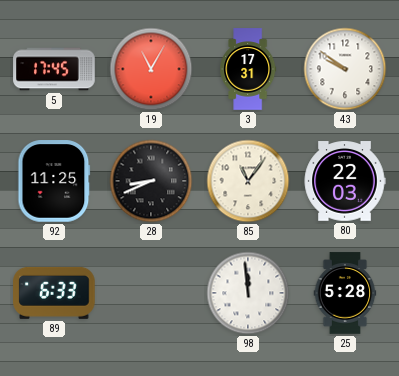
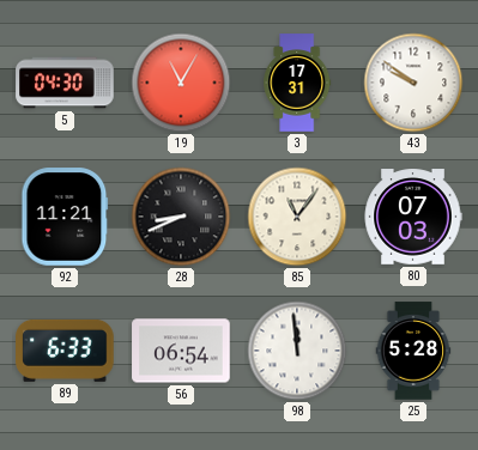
5: 17:45 -> 04:30 (65, 83)
92: 11:25 -> 11:21 (65, 217)
80: 22:03 -> 07:03 (413, 217)
56: none -> 06:54 (181, 351)
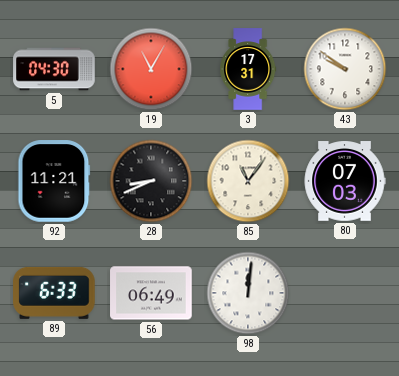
56: 06:54 -> 06:49 (151, 293)
98: 11:59 -> 12:01 (248, 293)
25: 5:28 -> none (413, 351)
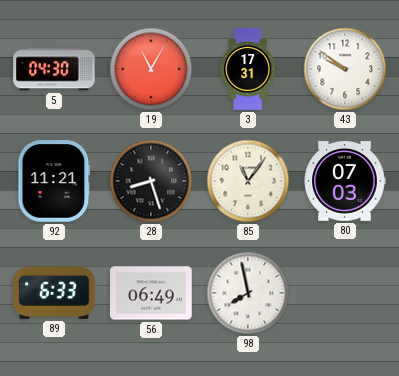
28: 8:41 -> 8:27 (151, 181)
98: 12:01 -> 7:58 (248, 293)
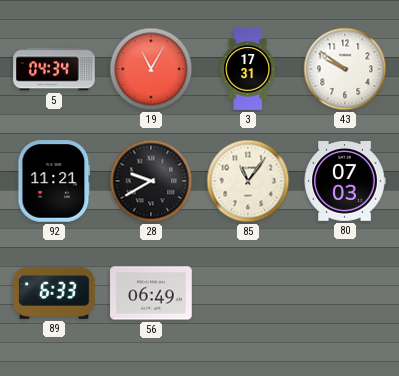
5: 04:30 -> 04:34 (54, 69)
28: 8:27 -> 9:40 (151, 181)
98: 7:58 -> none (248, 293)
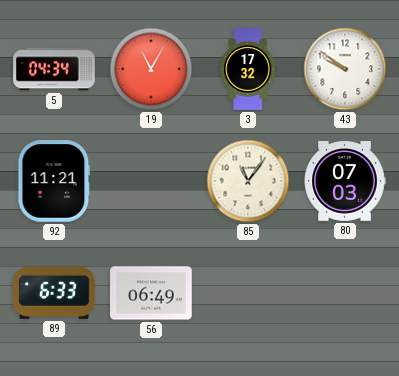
3: 17:31 -> 17:32 (248, 69)
28: 9:40 -> none (151, 181)
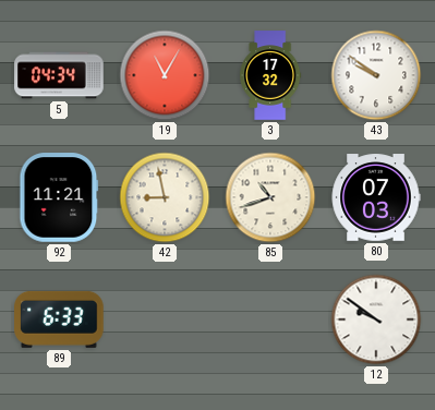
42: none -> 8:58 (165, 197)
85: 11:06 -> 10:42 (270, 197)
56: 06:49 -> none (151, 293)
12: none -> 9:51 (376, 319)
